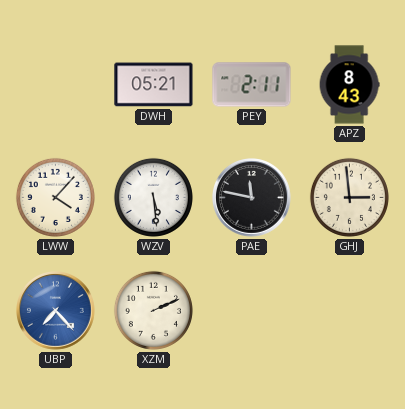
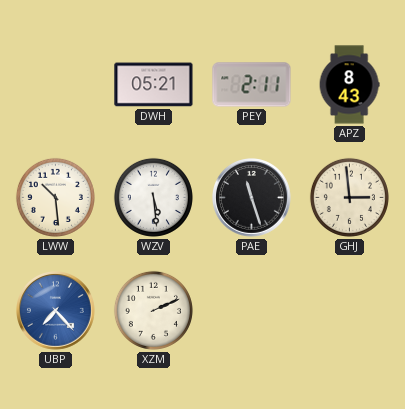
LWW: 4:07 -> 10:29 (55, 197)
PAE: 11:47 -> 11:27 (252, 198)
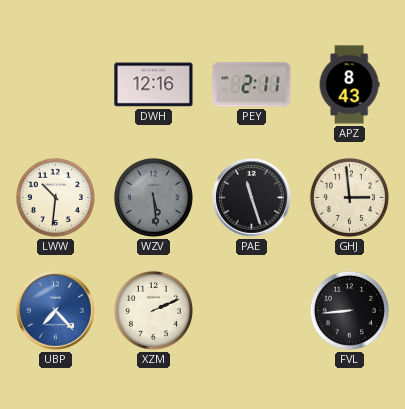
DWH: 05:21 -> 12:16 (154, 85)
LWW: 10:29 -> 10:31 (55, 197)
WZV dial: white -> grey (153, 197)
FVL: none -> 8:44 (349, 310)
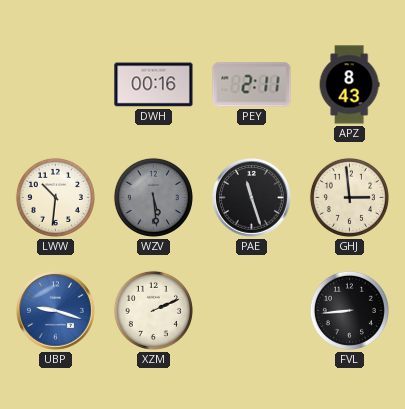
DWH: 12:16 -> 00:16 (154, 85)
UBP: 7:23 -> 9:18 (56, 311)
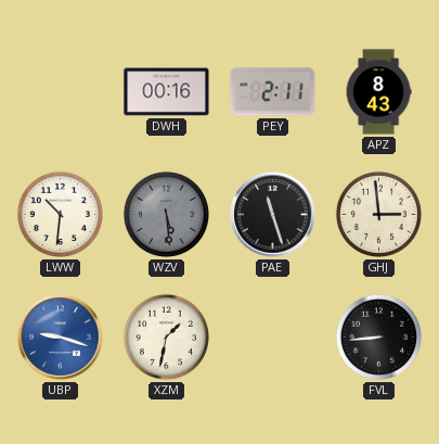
XZM: 2:11 -> 1:32 (166, 337)
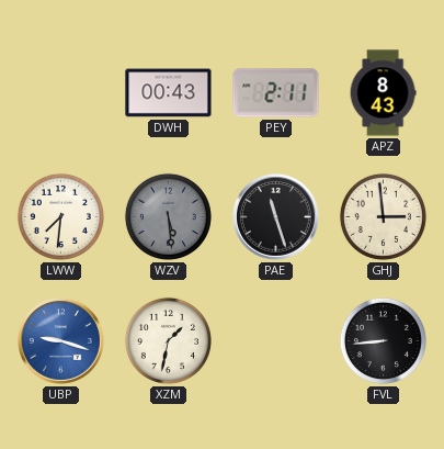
DWH: 00:16 -> 00:43 (169, 93)
LWW: 10:31 -> 7:31 (60, 216)
